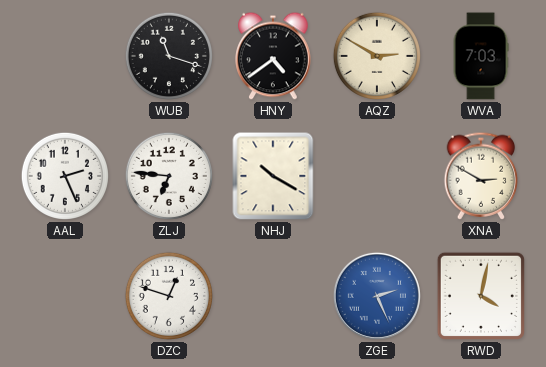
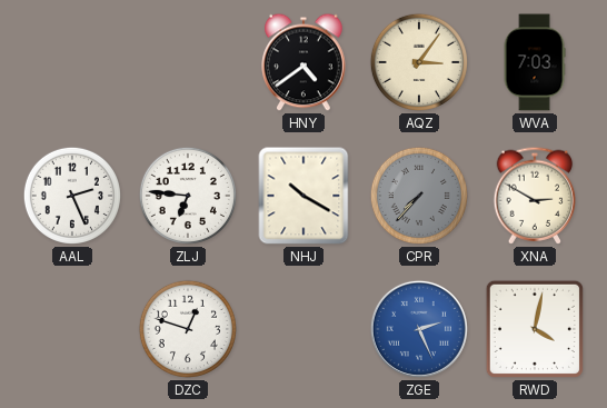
WUB: 11:18 -> none (169, 56)
AQZ: 2:50 -> 3:06 (419, 62)
CPR: none -> 7:37 (419, 196)
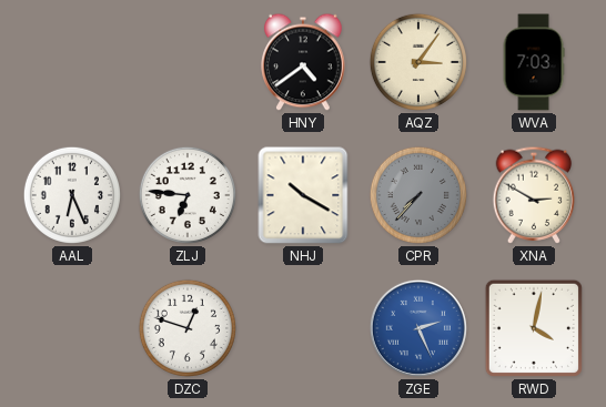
AAL: 2:26 -> 6:26 (72, 195)
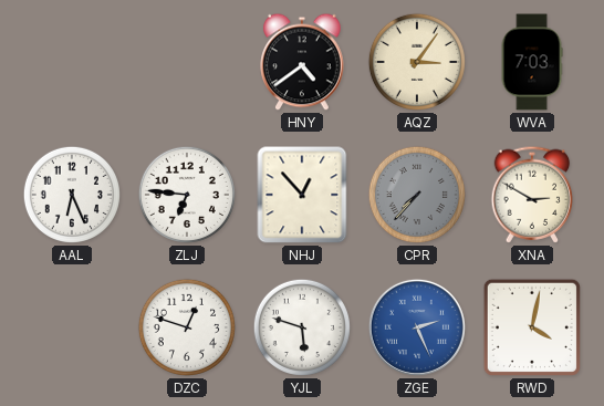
NHJ: 10:20 -> 12:53 (302, 195)
YJL: none -> 5:48 (302, 327)
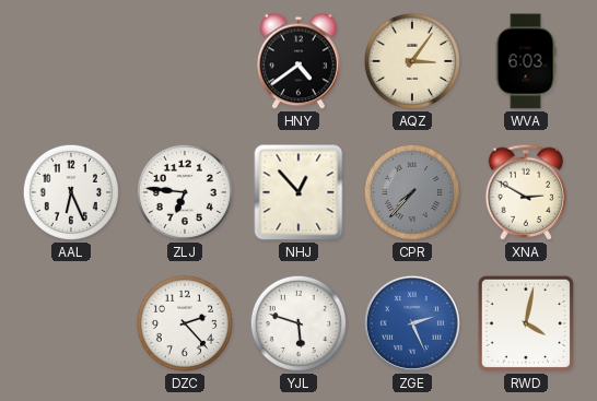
WVA: 7:03 -> 6:03 (526, 61)
DZC: 12:48 -> 2:23 (185, 323)
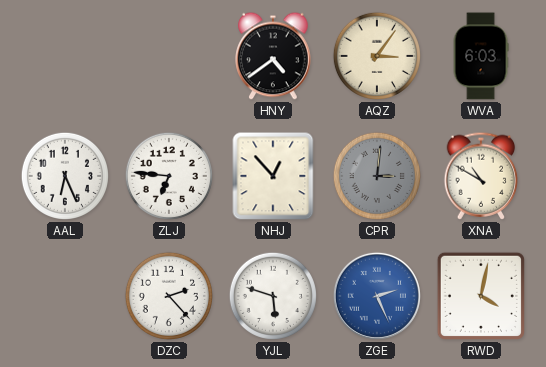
CPR: 7:37 -> 3:01 (377, 176)
XNA: 2:50 -> 10:50 (481, 176)
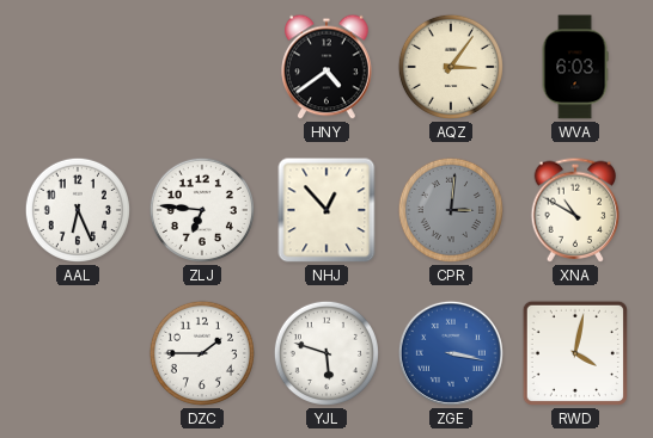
DZC: 2:23 -> 1:45 (202, 353)
ZGE: 2:26 -> 3:17 (451, 353)
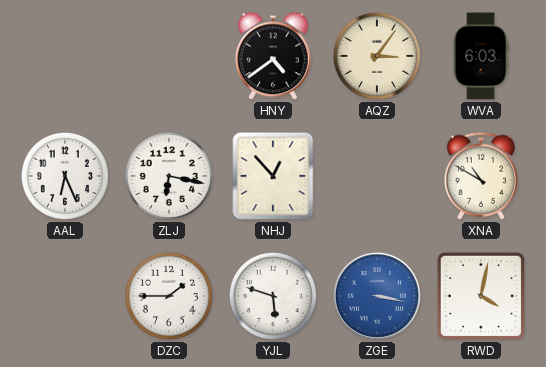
ZLJ: 6:46 -> 6:17 (169, 176)
CPR: 3:01 -> none (451, 210)
